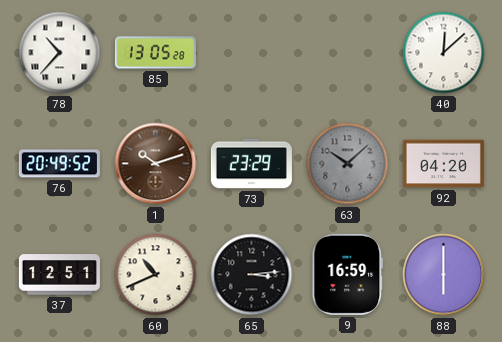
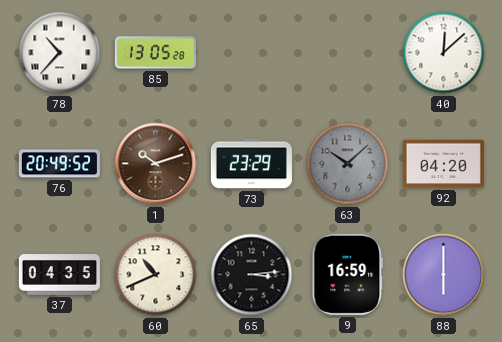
37: 12:51 -> 04:35 (59, 275)
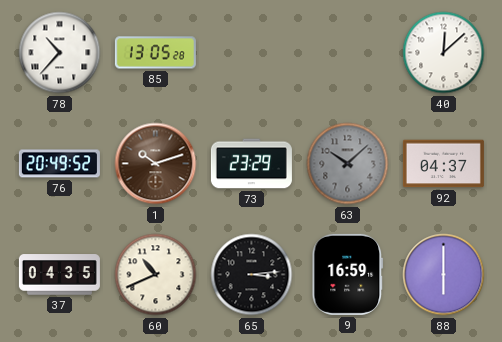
92: 04:20 -> 04:37 (443, 164)
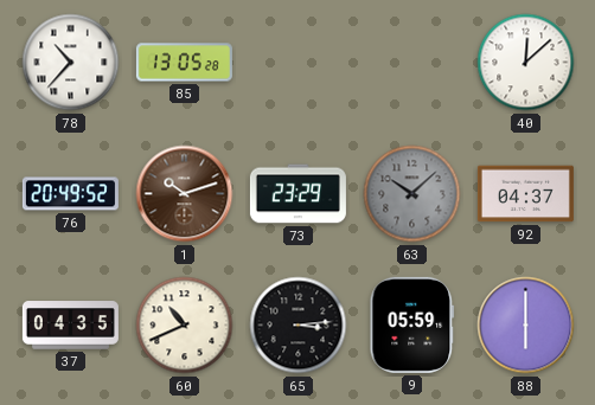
9: 16:59 -> 05:59 (412, 324)
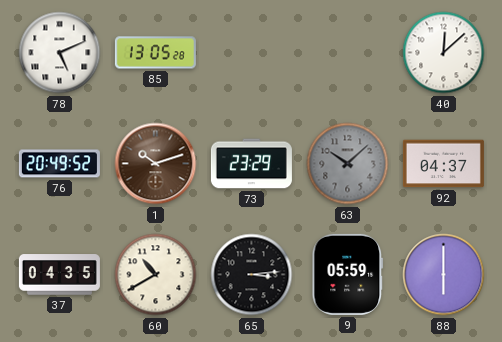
78: 10:37 -> 5:11 (60, 53)
60: 10:41 -> 10:40 (156, 275)
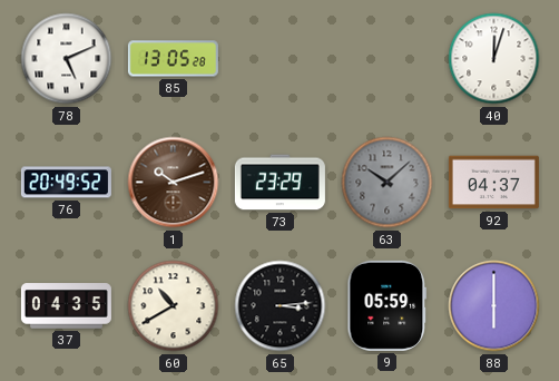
40: 12:08 -> 12:03 (494, 59)
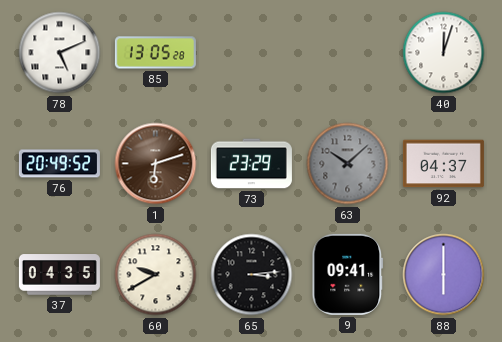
1: 10:12 -> 6:12 (156, 164)
60: 10:40 -> 9:40 (156, 275)
9: 05:59 -> 09:41 (348, 274)
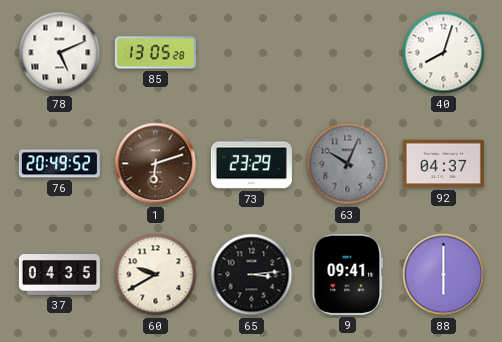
40: 12:03 -> 8:03 (444, 53)
63: 10:08 -> 10:04 (348, 164)
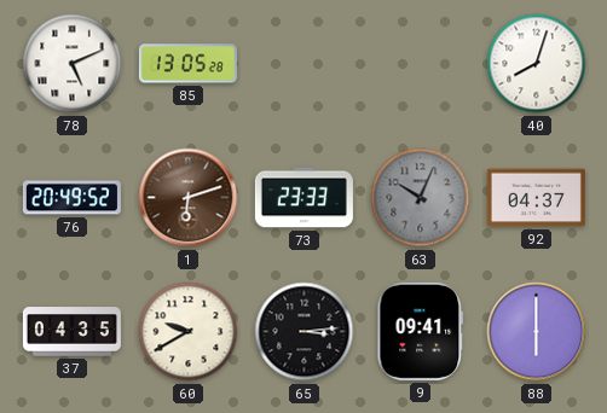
73: 23:29 -> 23:33 (303, 198)
